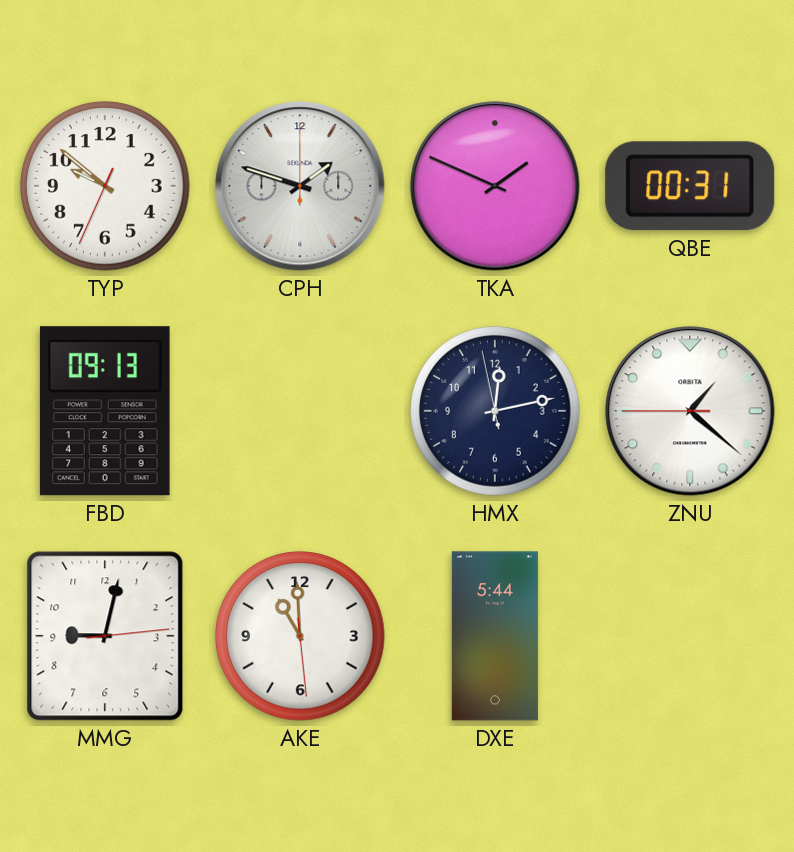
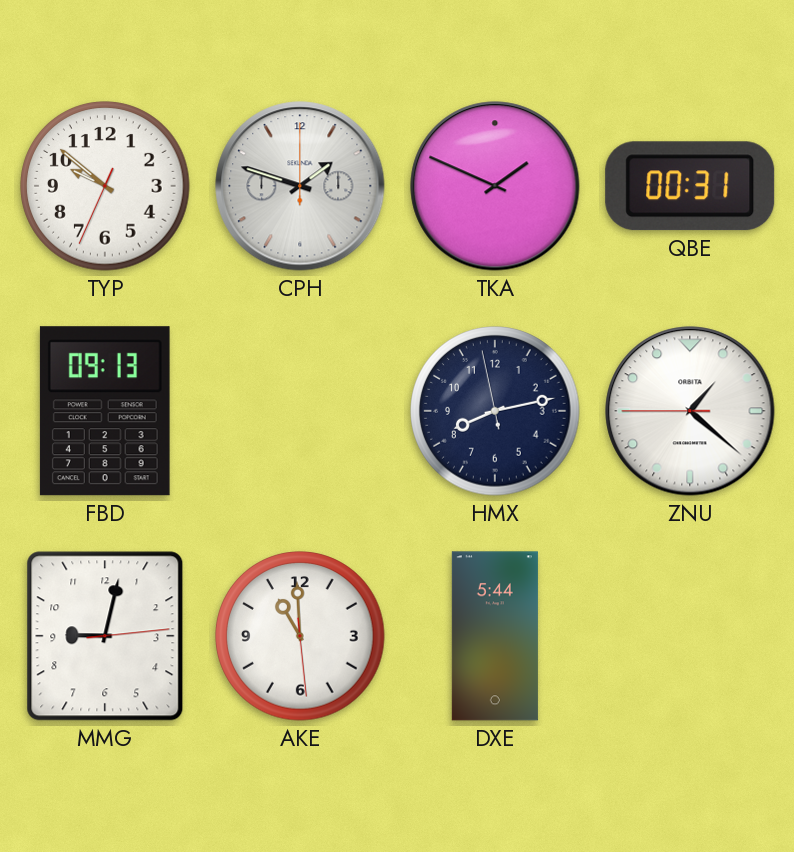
HMX: 12:12 -> 8:12 (495, 411)
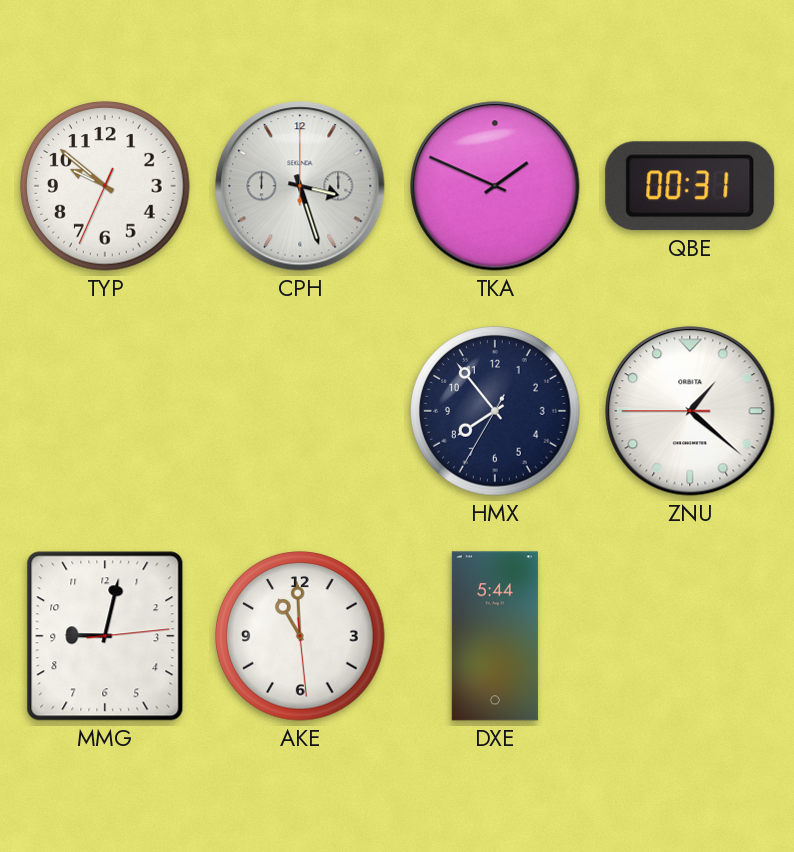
CPH: 1:48 -> 3:27 (300, 186)
FBD: 09:13 -> none (105, 411)
HMX: 8:12 -> 7:53 (495, 411)
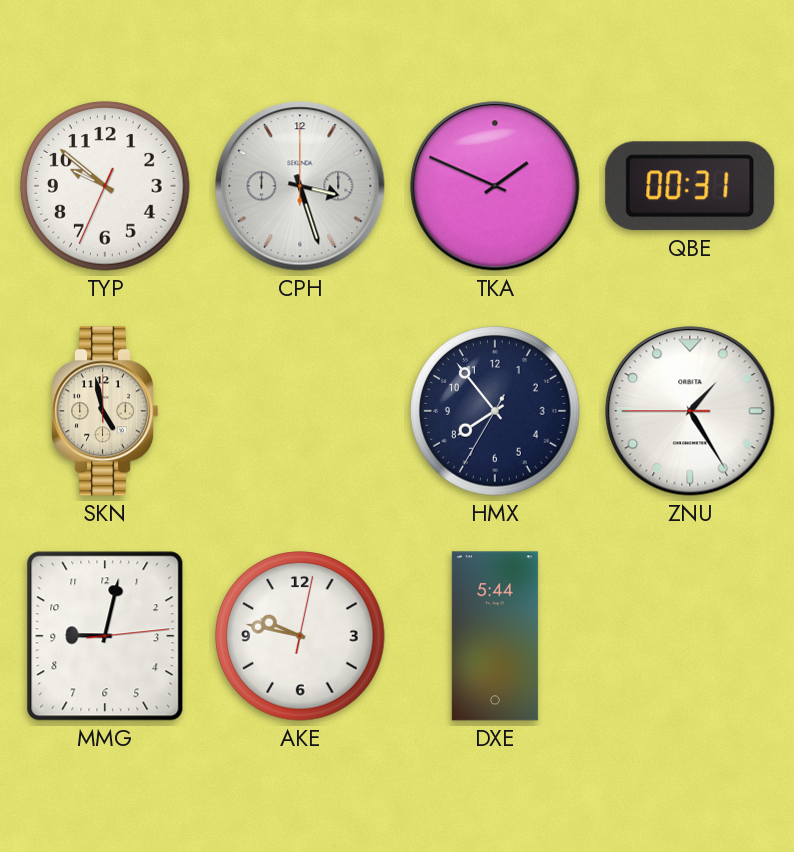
SKN: none -> 4:58 (105, 411)
ZNU: 1:21 -> 1:24 (690, 411)
AKE: 10:59 -> 9:47 (300, 636)
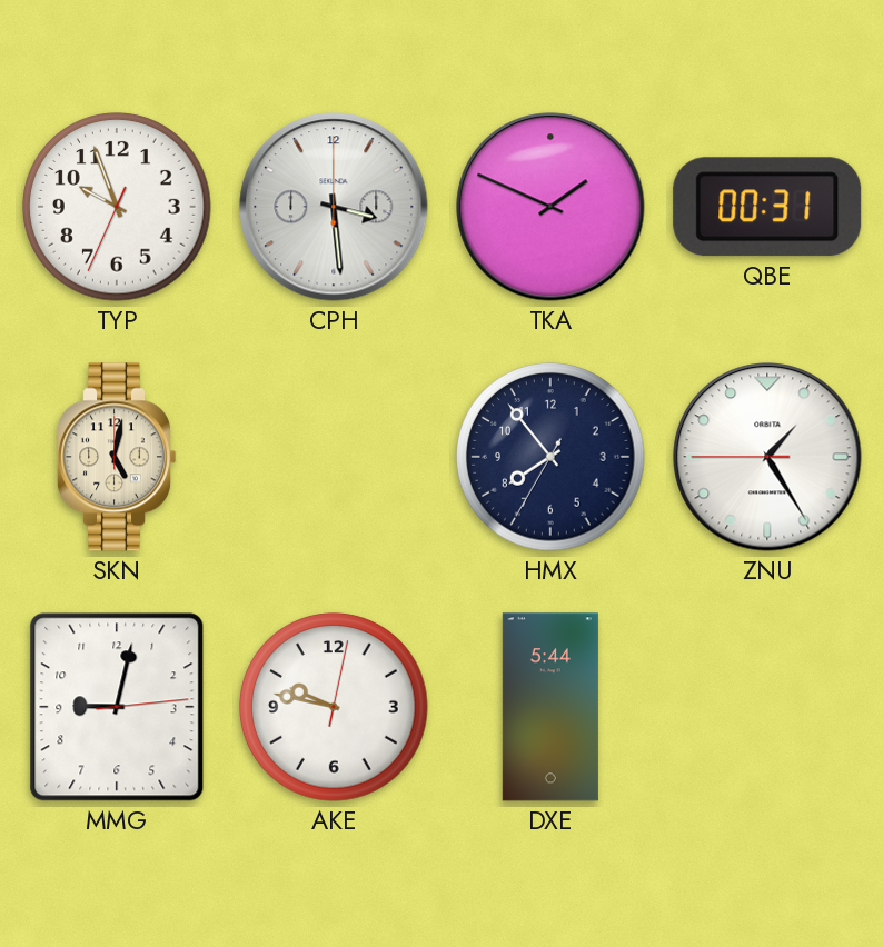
TYP: 9:51 -> 9:56 (117, 207)
CPH: 3:27 -> 3:29 (334, 207)
SKN: 4:58 -> 5:02 (117, 457)
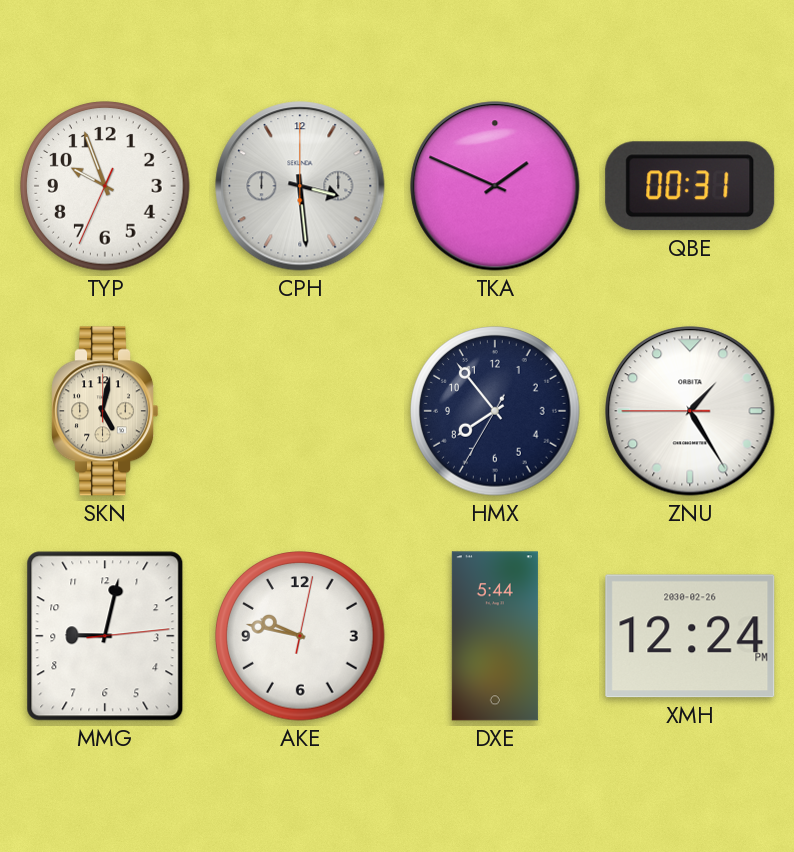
XMH: none -> 12:24 (690, 636)
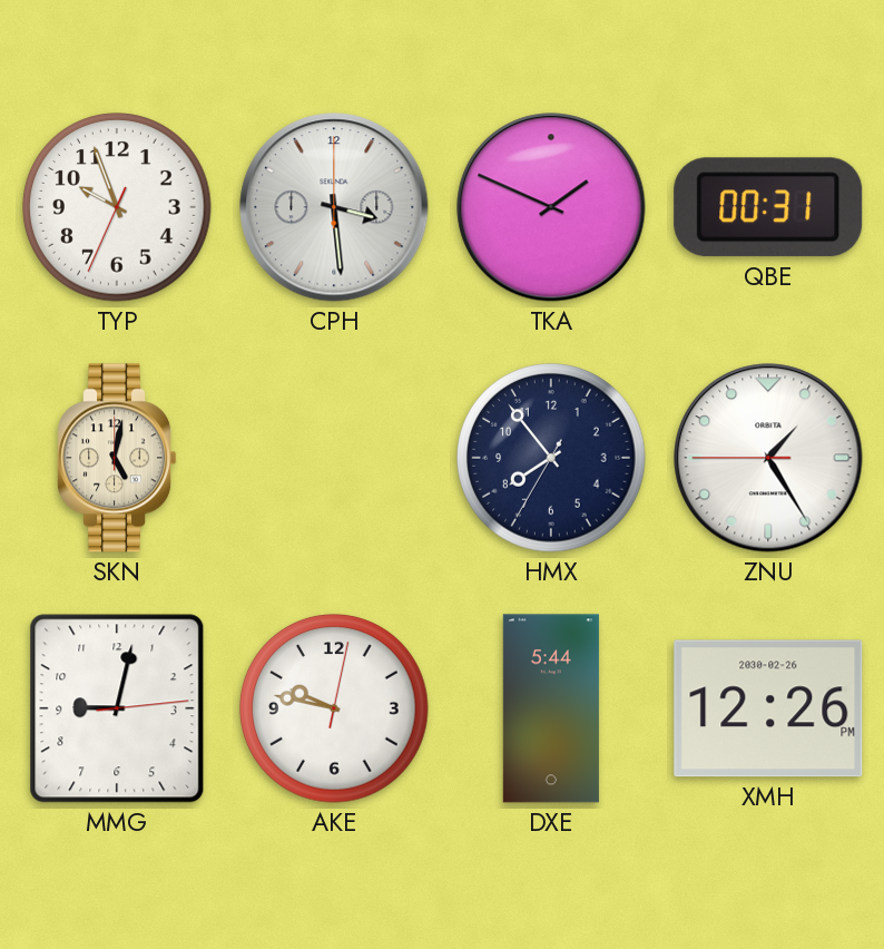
XMH: 12:24 -> 12:26 (768, 708)
